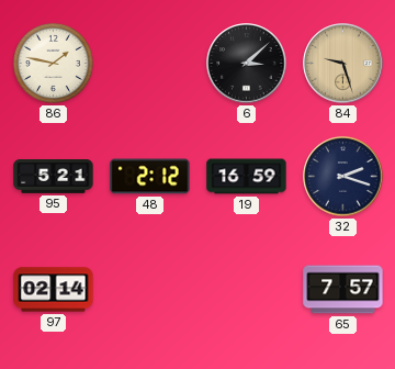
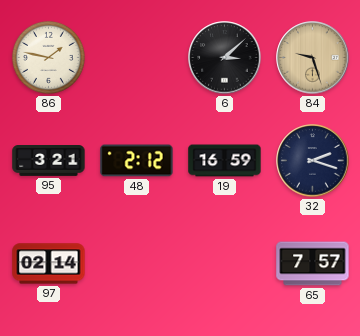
95: 5:21 -> 3:21 (49, 161)
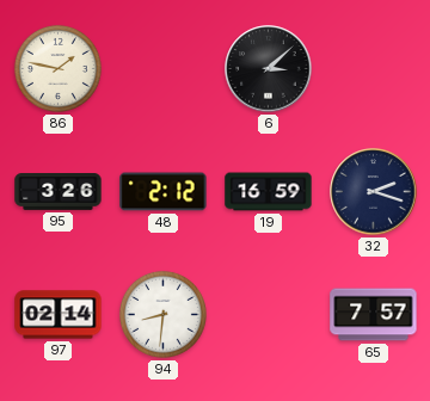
84: 9:27 -> none (313, 58)
95: 3:21 -> 3:26 (59, 192)
94: none -> 8:31 (162, 314)
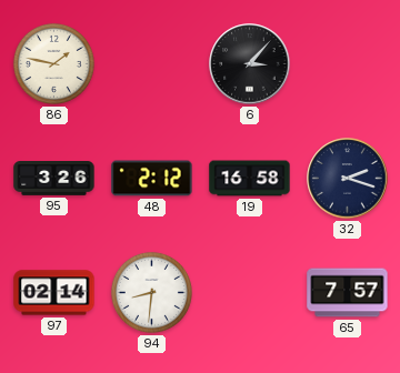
6: 3:08 -> 3:07 (250, 64)
19: 16:59 -> 16:58 (250, 179)
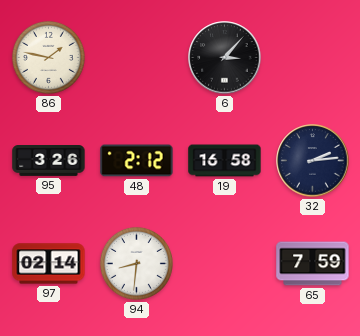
32: 2:18 -> 2:14 (313, 161)
65: 7:57 -> 7:59 (313, 264)
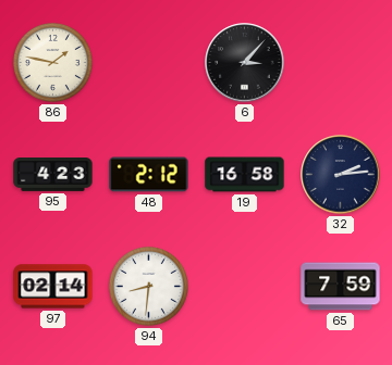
95: 3:26 -> 4:23 (53, 175)
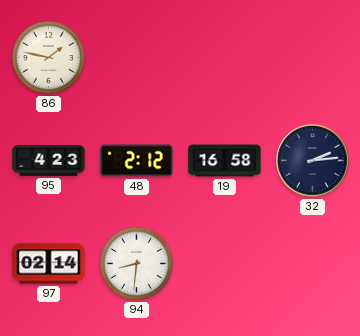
6: 3:07 -> none (245, 63)
65: 7:59 -> none (341, 287)
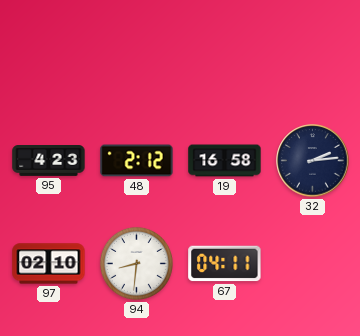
86: 1:47 -> none (48, 57)
97: 02:14 -> 02:10 (49, 264)
67: none -> 04:11 (225, 264)
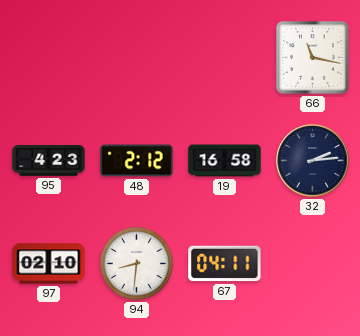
66: none -> 11:17 (313, 58)
